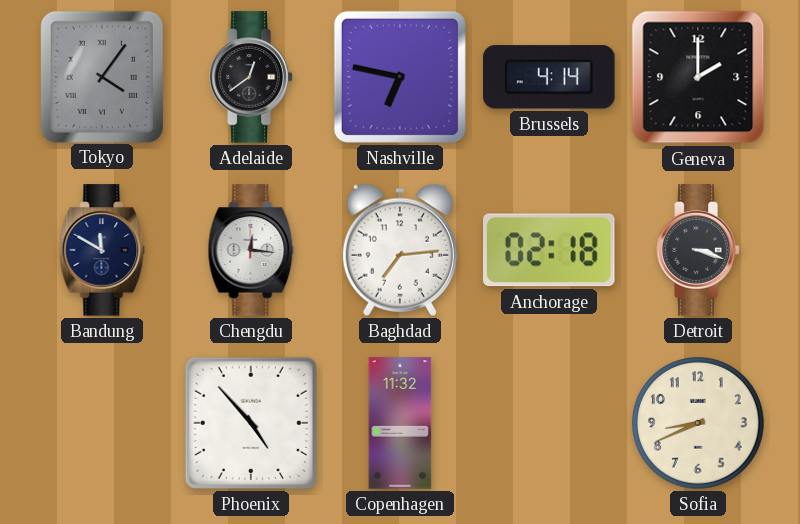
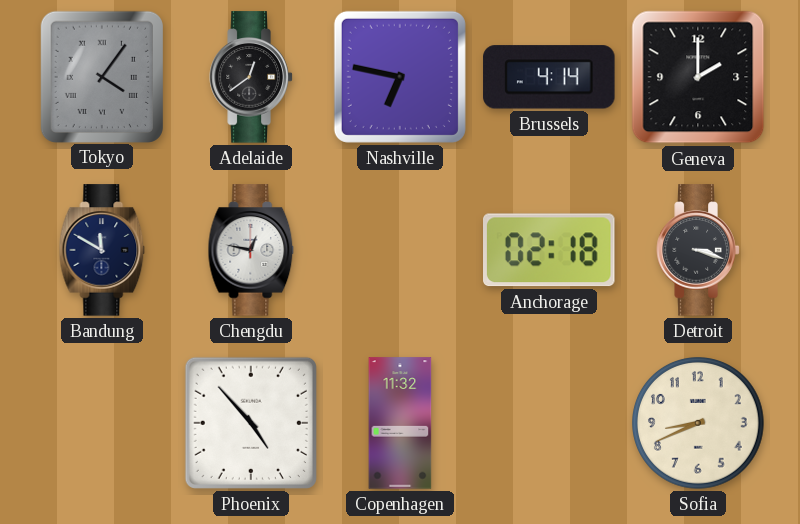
Chengdu: 12:16 -> 12:47 (251, 250)
Baghdad: 7:14 -> none (400, 250)
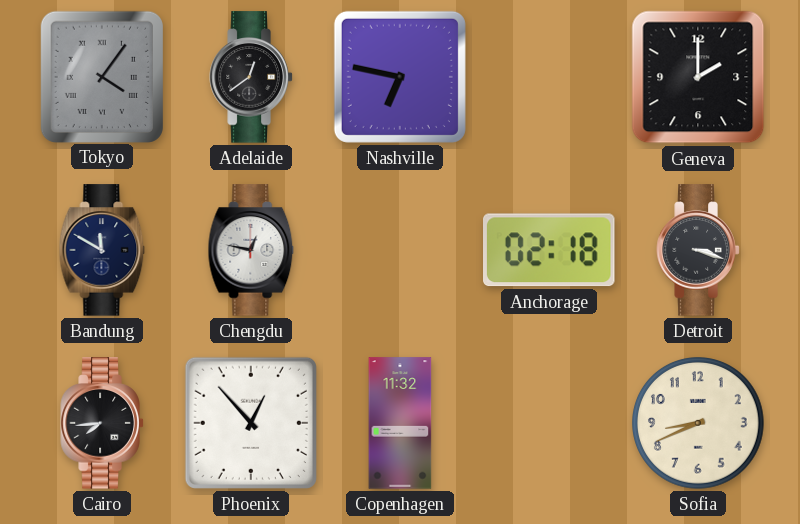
Brussels: 4:14 -> none (549, 77)
Cairo: none -> 7:44 (102, 423)
Phoenix: 4:53 -> 12:53 (251, 423)
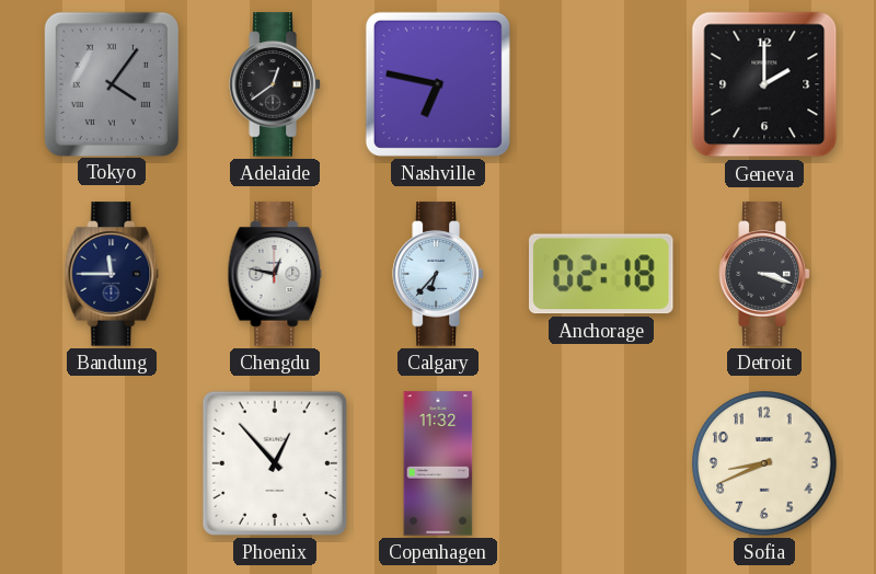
Bandung: 11:50 -> 11:45 (112, 274)
Calgary: none -> 6:37 (438, 274)
Cairo: 7:44 -> none (102, 423)
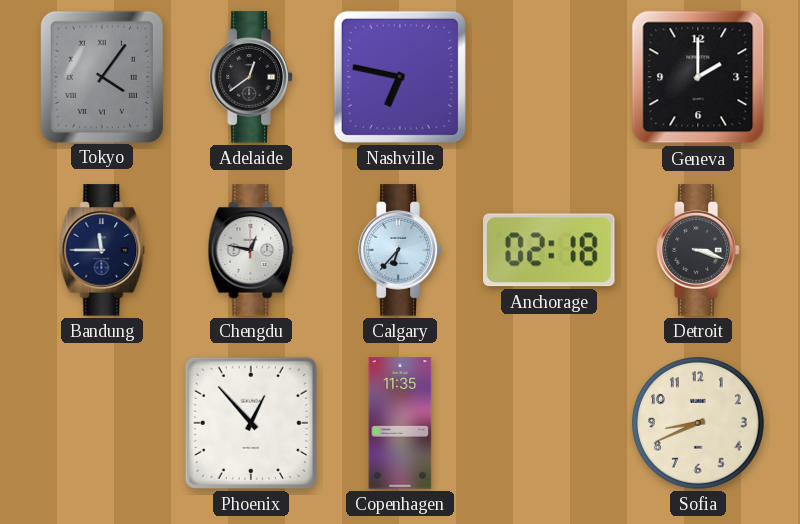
Copenhagen: 11:32 -> 11:35 (400, 423)
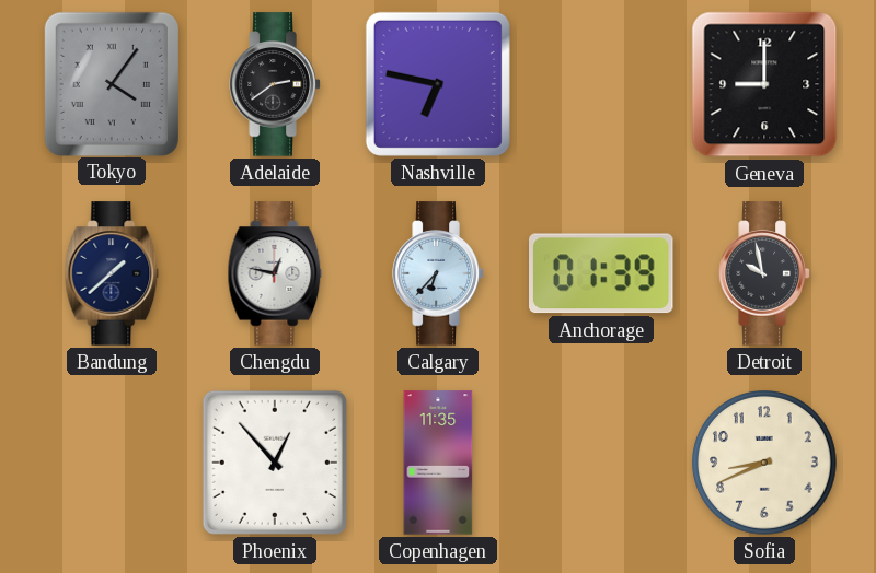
Adelaide: 12:39 -> 2:39 (275, 84)
Geneva: 2:00 -> 9:00 (764, 84)
Bandung: 11:45 -> 1:38 (112, 273)
Anchorage: 02:18 -> 01:39 (602, 273)
Detroit: 3:18 -> 9:58 (764, 273)
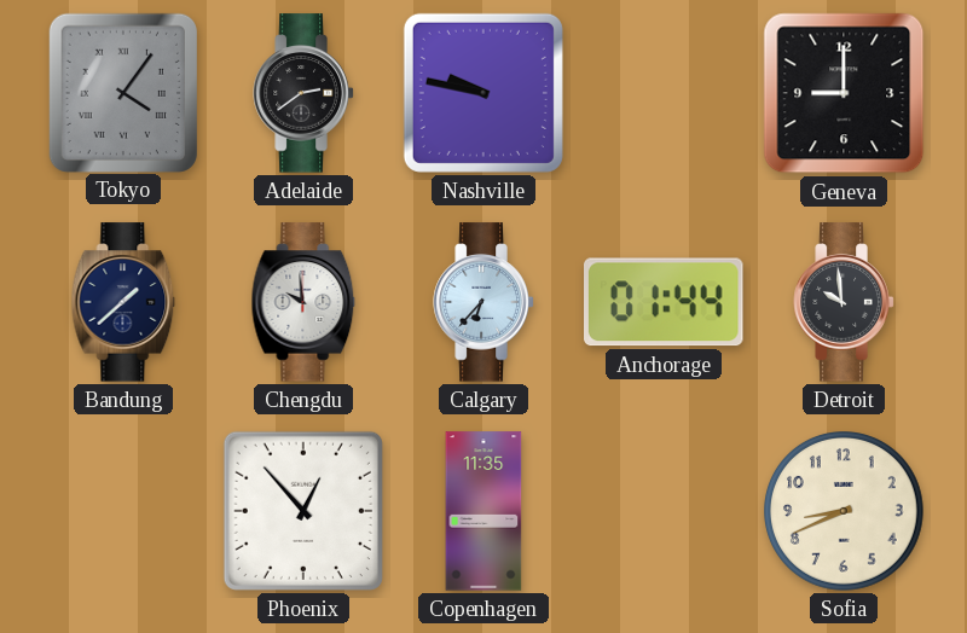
Nashville: 6:47 -> 9:47 (483, 93)
Chengdu: 12:47 -> 9:59 (303, 302)
Anchorage: 01:39 -> 01:44 (665, 302)
Detroit: 9:58 -> 9:59 (844, 302)
